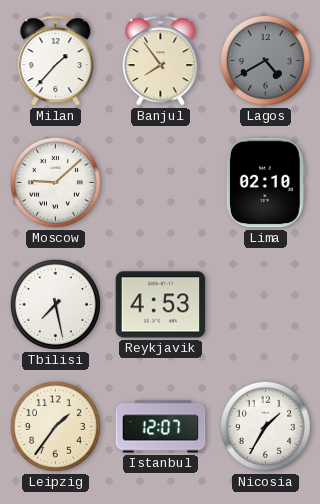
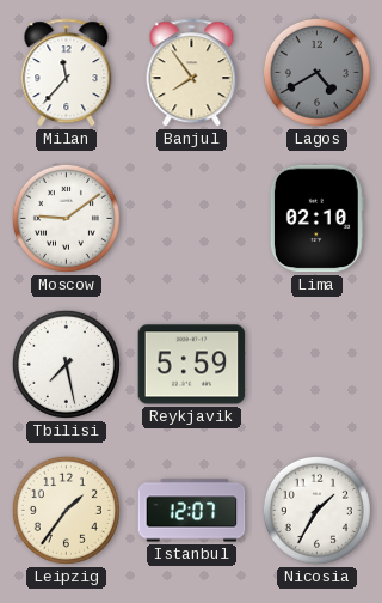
Milan: 1:37 -> 11:37 (67, 73)
Moscow: 9:08 -> 9:09 (66, 218)
Reykjavik: 4:53 -> 5:59 (192, 365)
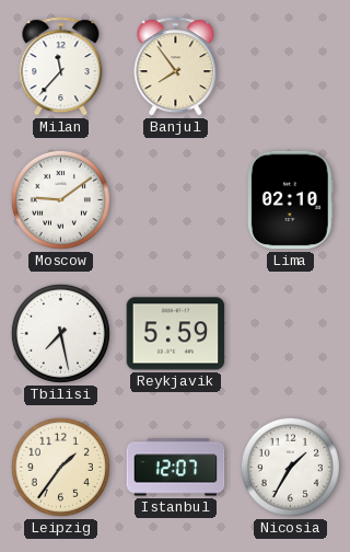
Lagos: 4:40 -> none (316, 72)
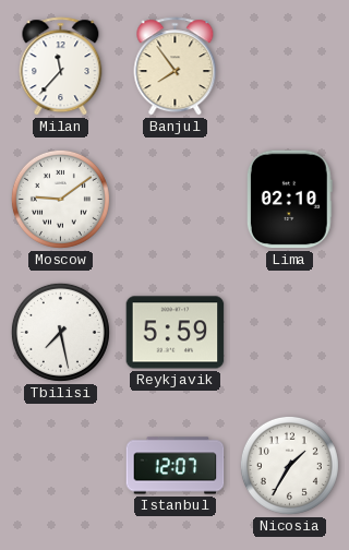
Leipzig: 1:36 -> none (60, 467)
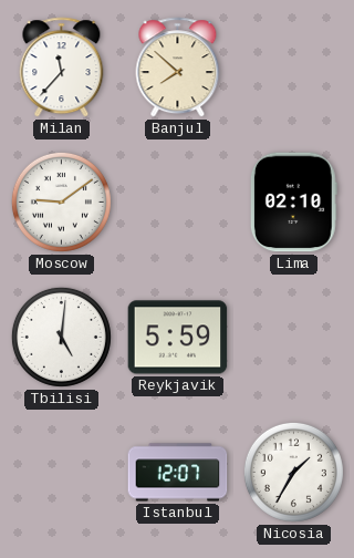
Banjul: 7:54 -> 7:52 (178, 68)
Tbilisi: 7:28 -> 5:01 (61, 337)
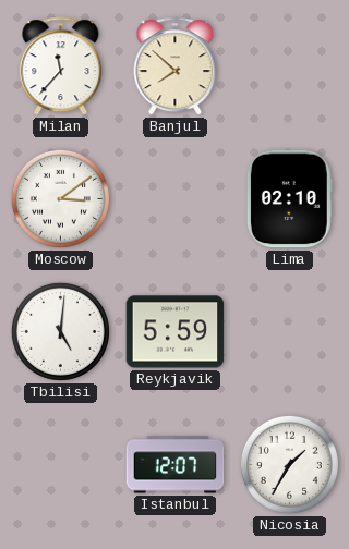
Moscow: 9:09 -> 3:09 (60, 198)
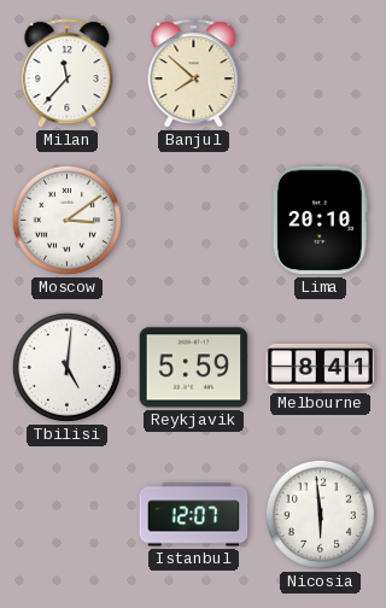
Lima: 02:10 -> 20:10 (320, 221)
Melbourne: none -> 8:41 (321, 367)
Nicosia: 1:35 -> 5:59 (320, 514)
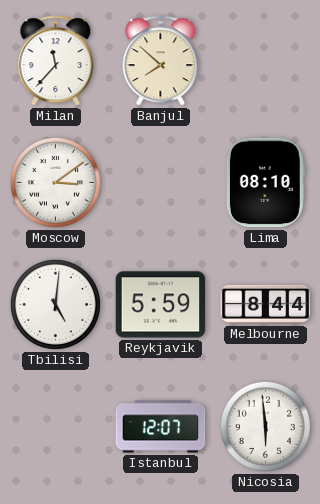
Lima: 20:10 -> 08:10 (265, 183)
Melbourne: 8:41 -> 8:44 (266, 304)
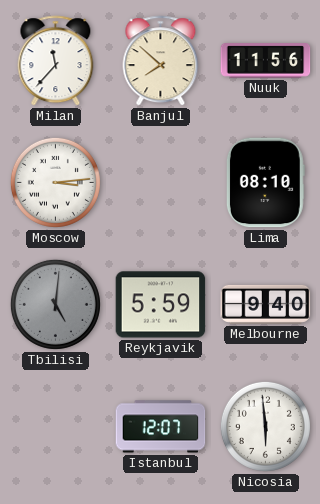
Nuuk: none -> 11:56 (266, 61)
Moscow: 3:09 -> 3:14 (55, 182)
Tbilisi dial: white -> grey (55, 304)
Melbourne: 8:44 -> 9:40 (266, 304)
